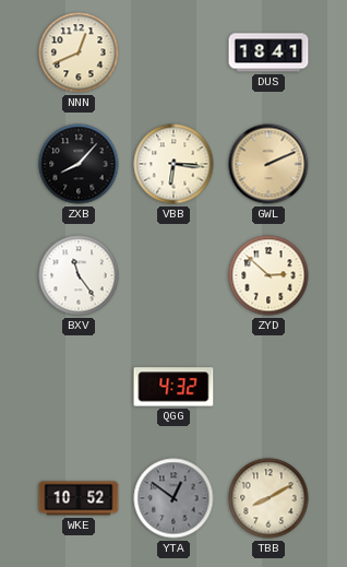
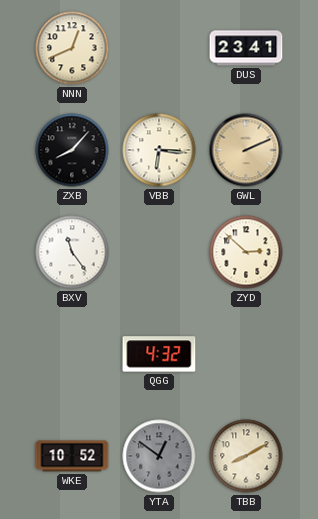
DUS: 18:41 -> 23:41 (246, 48)
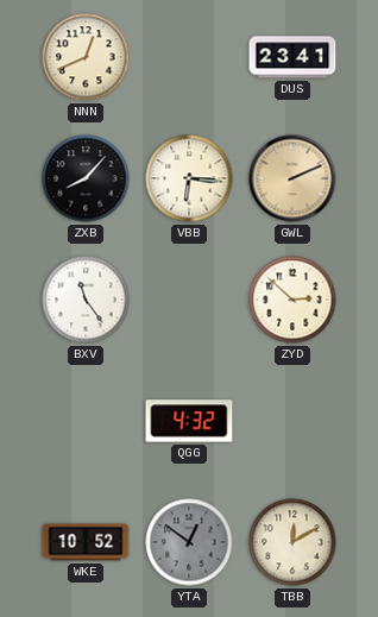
TBB: 8:10 -> 12:10 (292, 542)
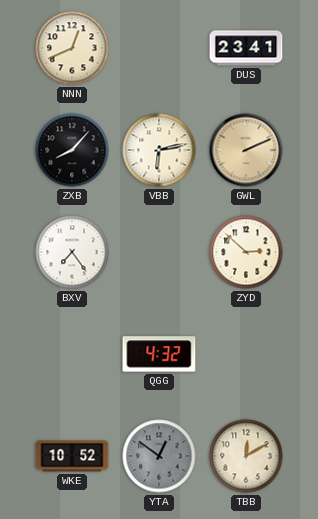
VBB: 6:16 -> 6:13 (159, 150)
BXV: 11:24 -> 7:24 (72, 252)
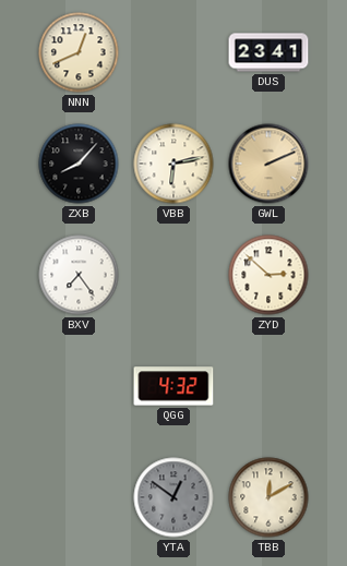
WKE: 10:52 -> none (72, 456)
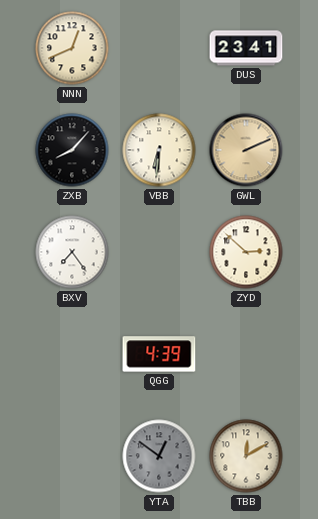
VBB: 6:13 -> 6:31 (159, 150)
QGG: 4:32 -> 4:39 (159, 354)
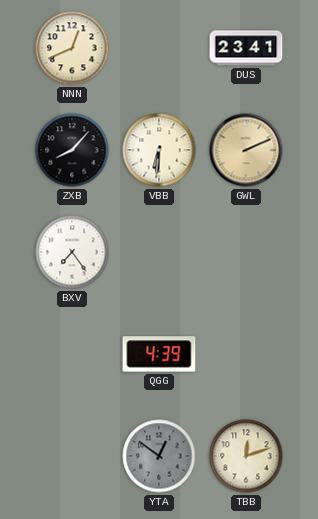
ZYD: 2:52 -> none (246, 252)
TBB: 12:10 -> 12:12 (246, 456)
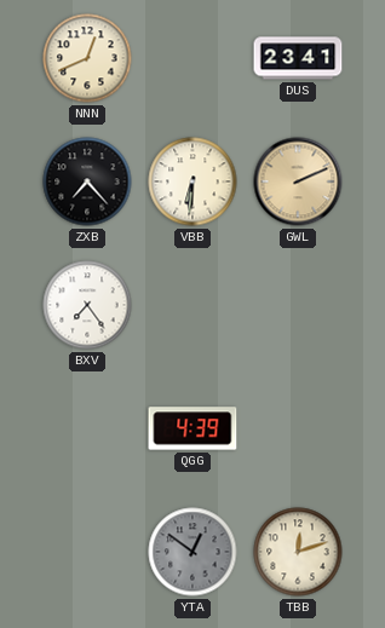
ZXB: 8:07 -> 7:23 (87, 182)
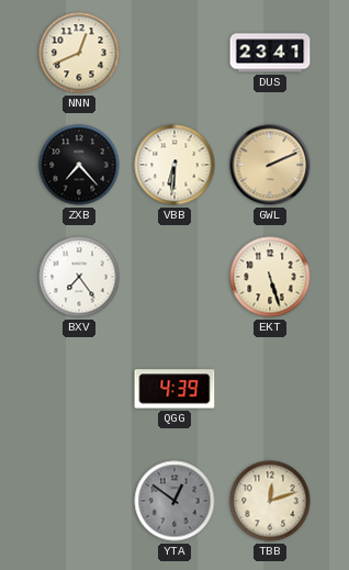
EKT: none -> 5:27 (270, 277)
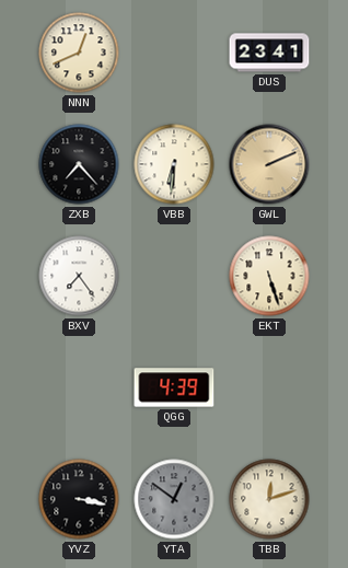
YVZ: none -> 3:17 (79, 499)
